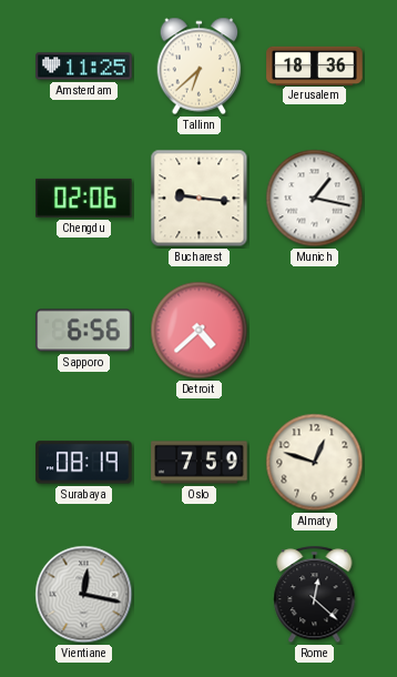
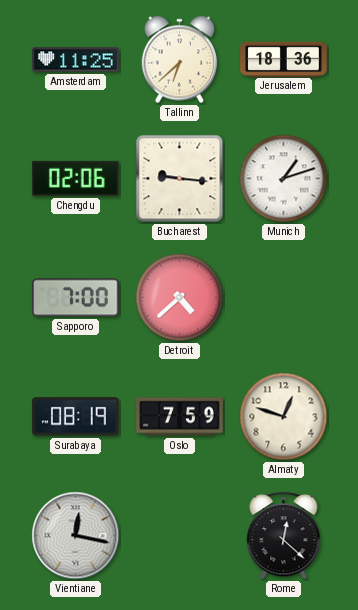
Munich: 1:17 -> 1:12 (284, 179)
Sapporo: 6:56 -> 7:00 (76, 298)
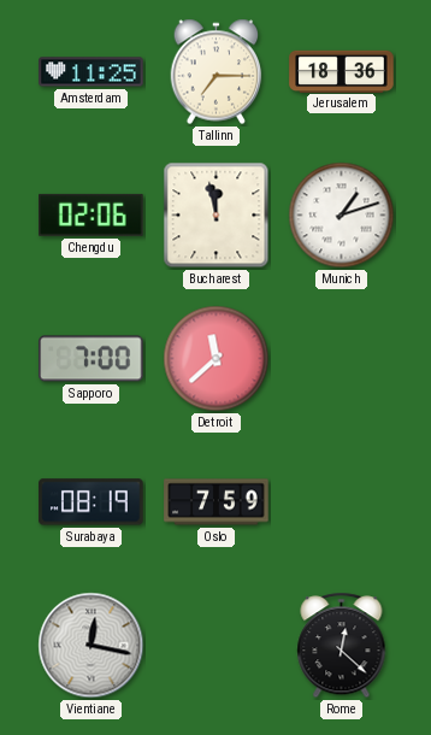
Tallinn: 6:38 -> 7:15 (217, 72)
Bucharest: 9:16 -> 11:58 (217, 216)
Detroit: 4:38 -> 11:38 (217, 359)
Almaty: 12:48 -> none (284, 417)
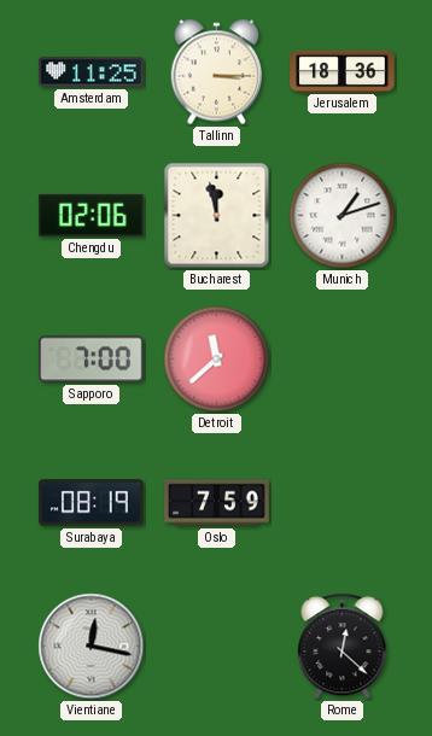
Tallinn: 7:15 -> 3:15 (217, 72)
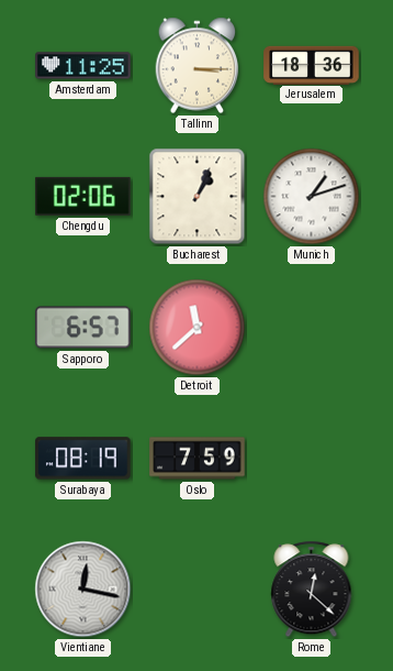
Bucharest: 11:58 -> 1:04 (198, 197)
Sapporo: 7:00 -> 6:57 (83, 328)
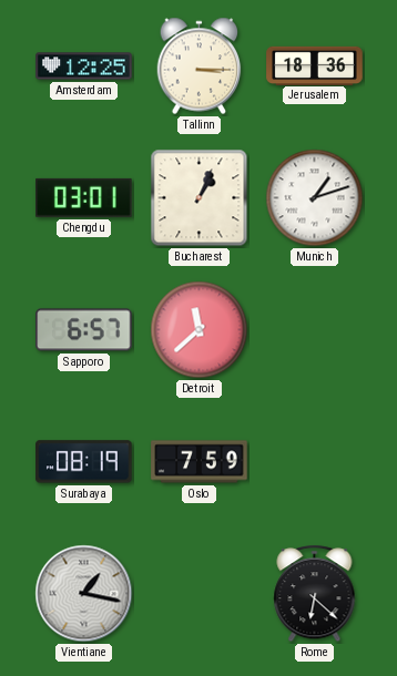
Amsterdam: 11:25 -> 12:25 (84, 66)
Chengdu: 02:06 -> 03:01 (84, 197)
Vientiane: 12:17 -> 1:17 (84, 594)
Rome: 12:22 -> 6:22 (315, 594)
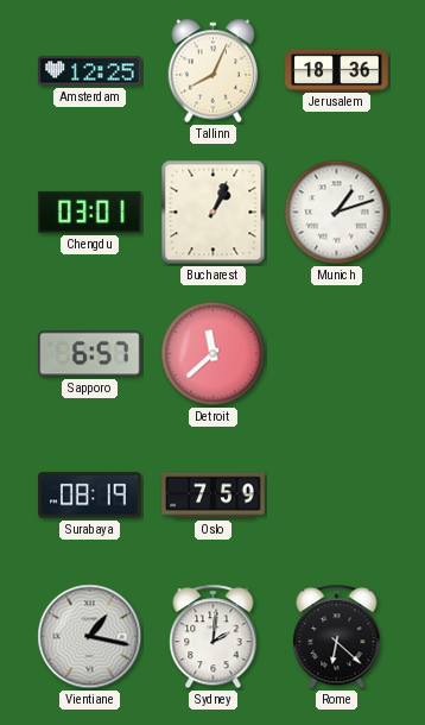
Tallinn: 3:15 -> 8:04 (214, 71)
Sydney: none -> 2:01 (214, 637)
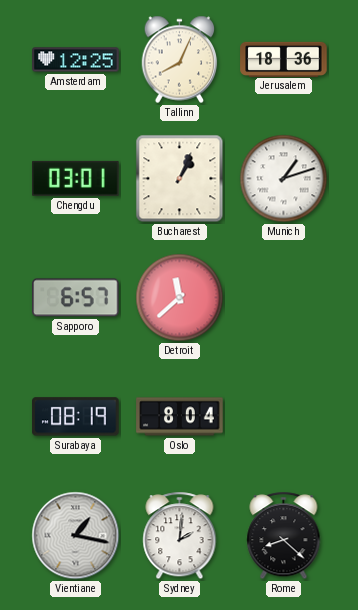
Oslo: 7:59 -> 8:04 (180, 417)
Rome: 6:22 -> 8:22 (284, 536)
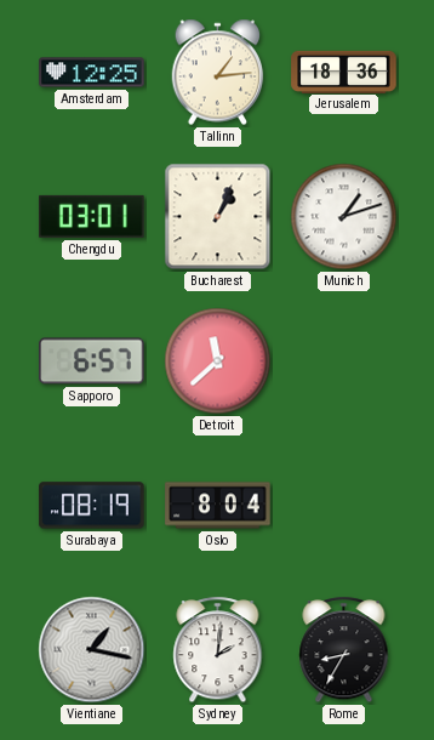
Tallinn: 8:04 -> 1:14 (218, 73)
Rome: 8:22 -> 8:35 (344, 650)
